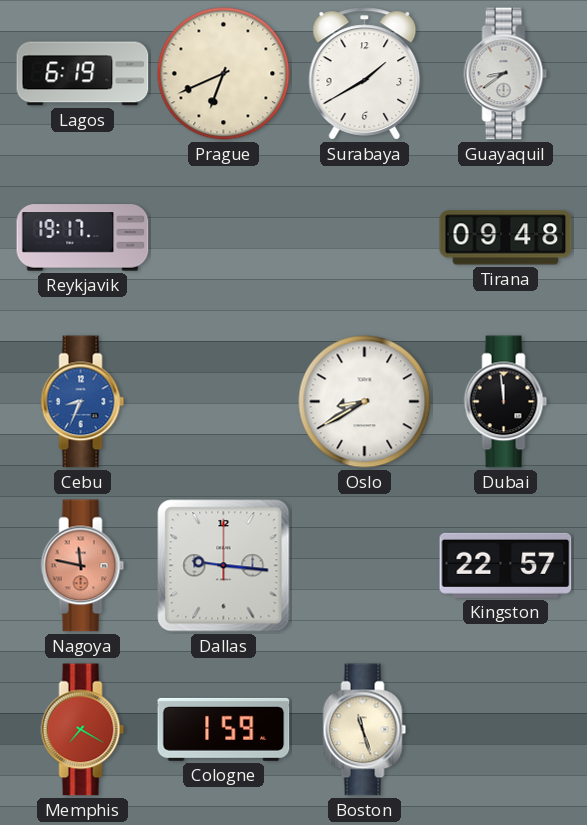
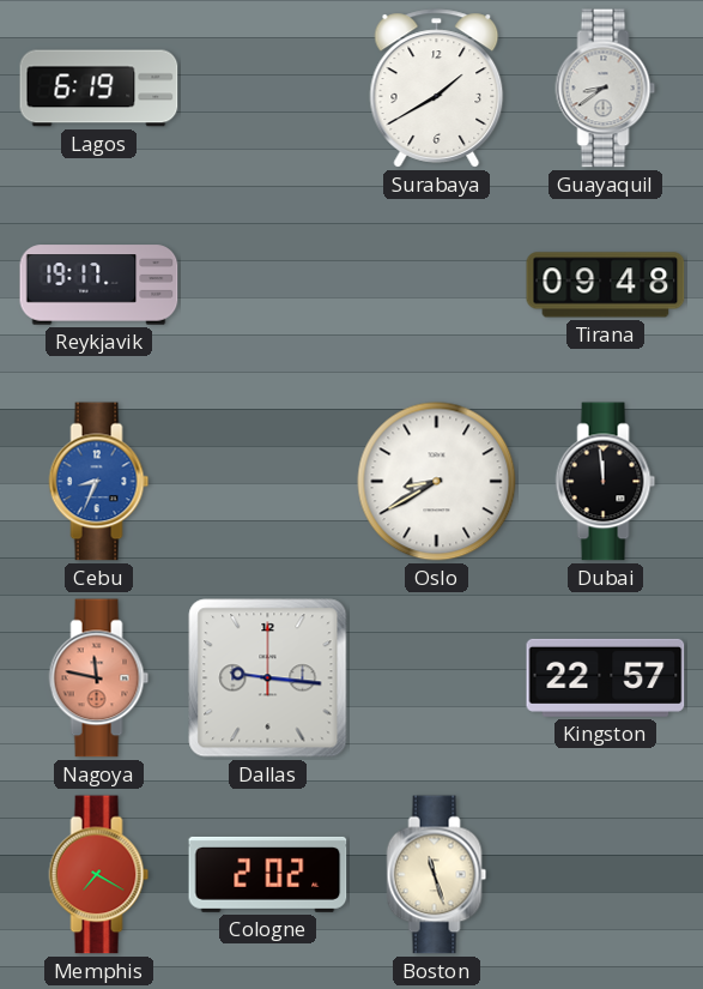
Prague: 6:41 -> none (224, 74)
Cologne: 1:59 -> 2:02 (268, 874)
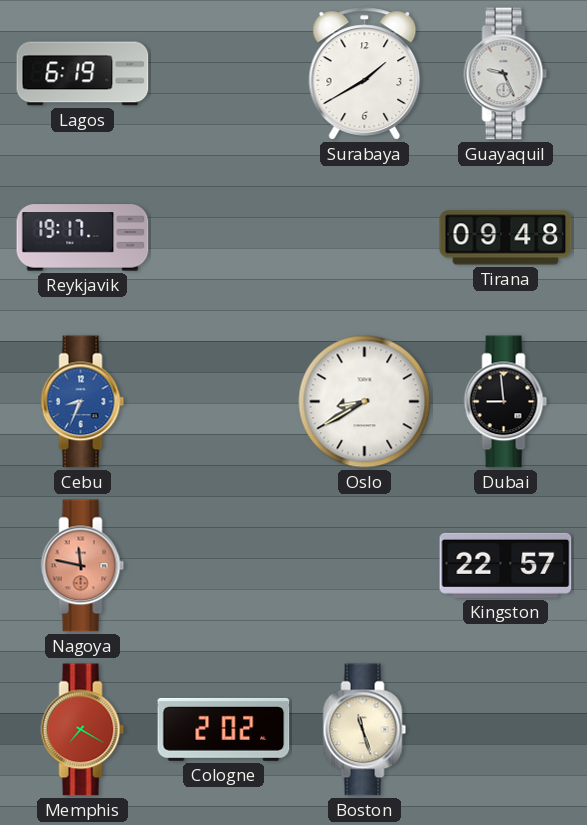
Guayaquil: 8:39 -> 9:26 (506, 74)
Dubai: 11:59 -> 8:59 (506, 402)
Dallas: 9:16 -> none (268, 679)
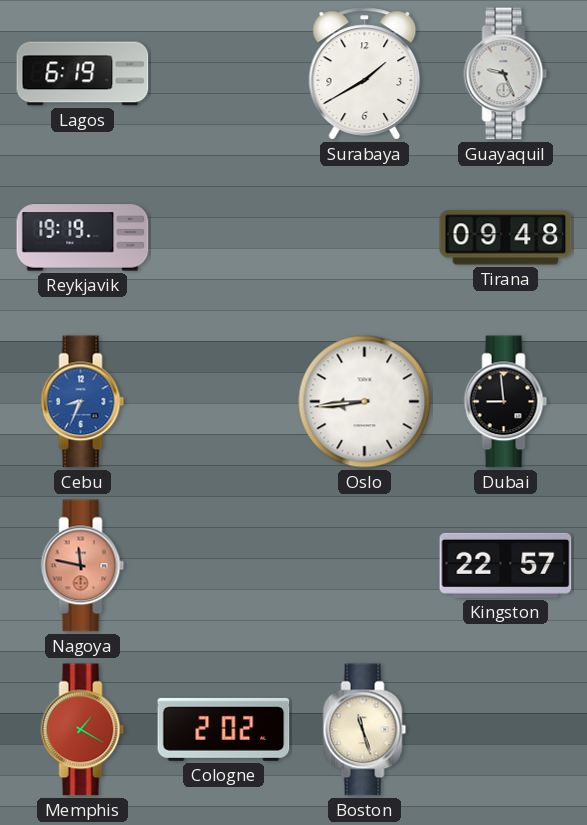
Reykjavik: 19:17 -> 19:19 (83, 238)
Oslo: 8:40 -> 8:44 (365, 402)
Memphis: 7:20 -> 1:20 (83, 730)
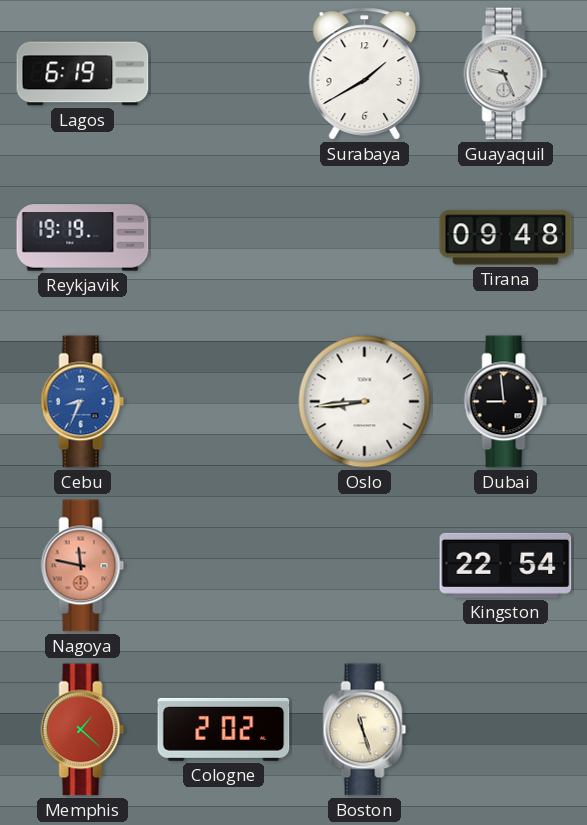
Kingston: 22:57 -> 22:54 (506, 565)
Memphis: 1:20 -> 1:22 (83, 730)
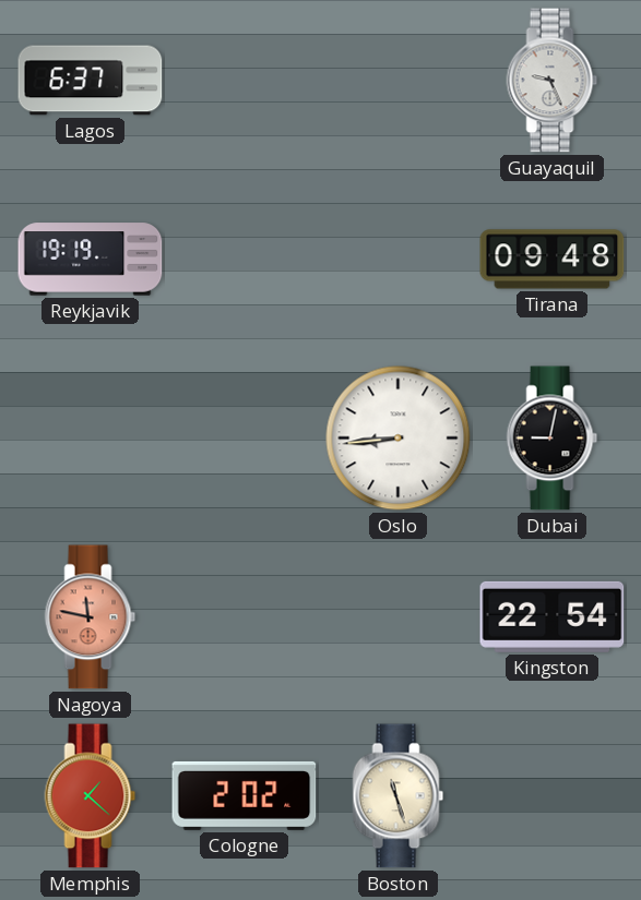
Lagos: 6:19 -> 6:37 (91, 81)
Surabaya: 1:40 -> none (365, 74)
Cebu: 8:34 -> none (83, 402)
Dubai: 8:59 -> 9:02 (553, 439)
